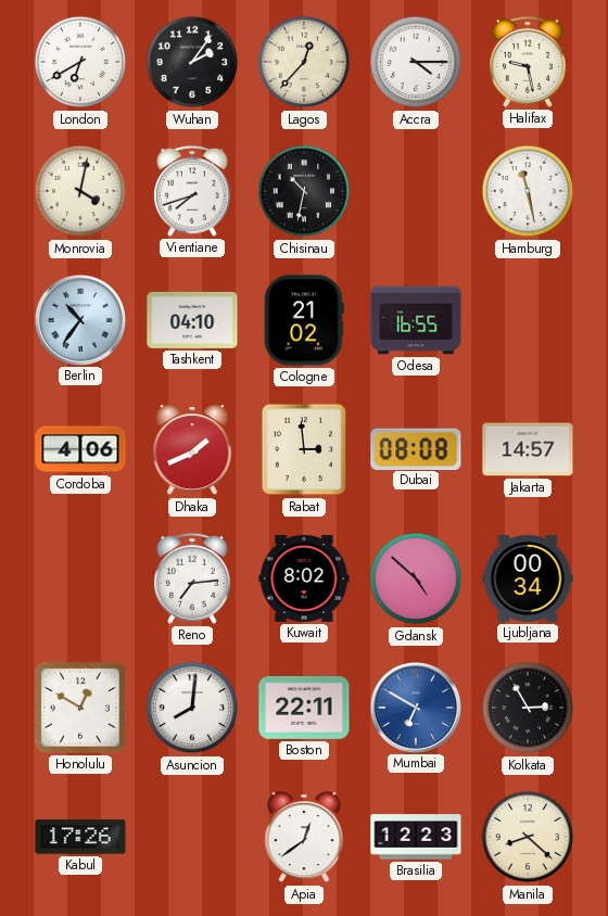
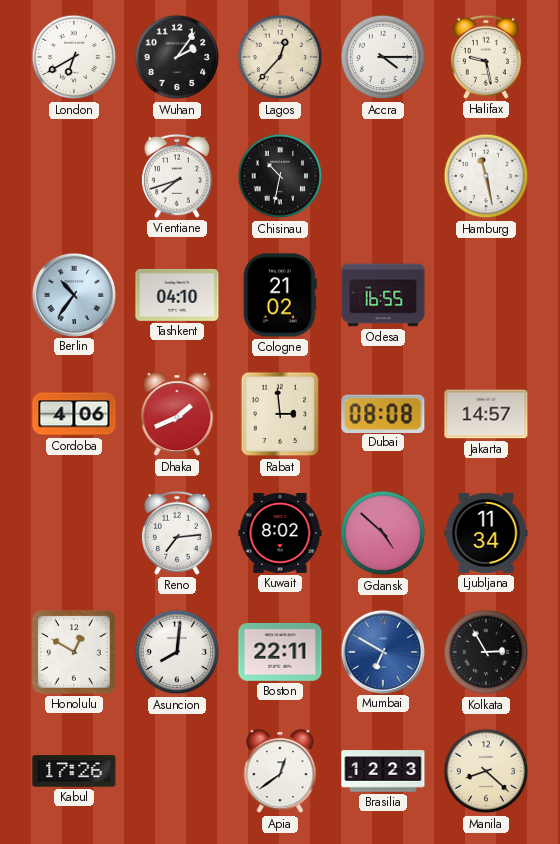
Monrovia: 4:02 -> none (80, 191)
Ljubljana: 00:34 -> 11:34 (486, 533)
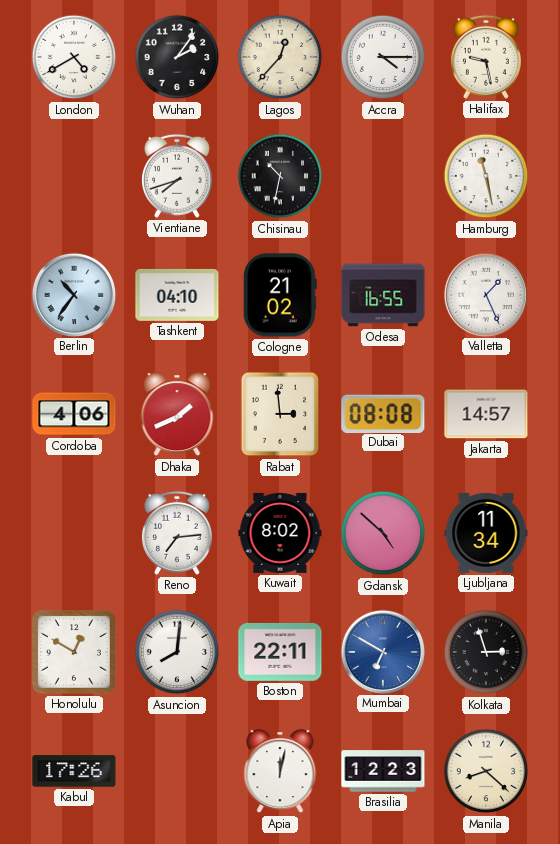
London: 6:40 -> 4:40 (74, 57)
Valletta: none -> 1:26 (485, 294)
Kolkata: 2:55 -> 2:57 (486, 652)
Apia: 12:39 -> 12:02 (280, 772)
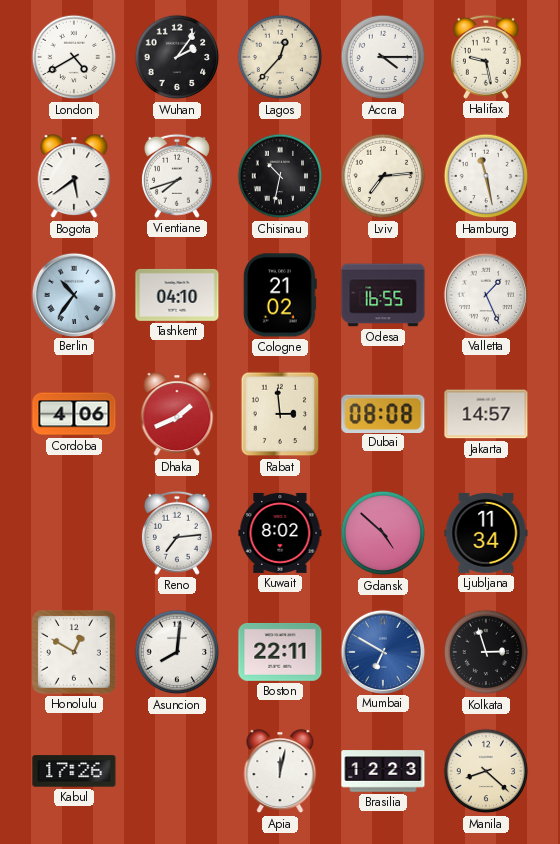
Bogota: none -> 5:39 (74, 177)
Lviv: none -> 7:14 (383, 176)
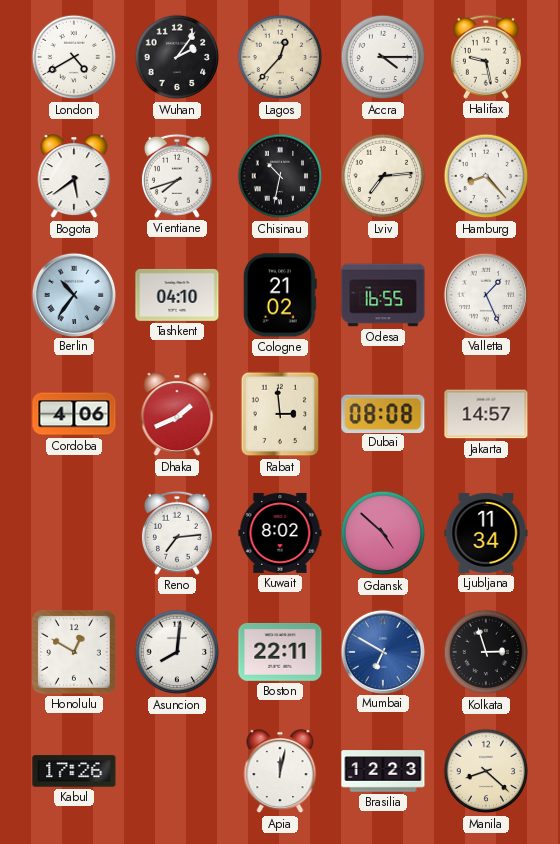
Hamburg: 11:28 -> 8:23 (486, 176)
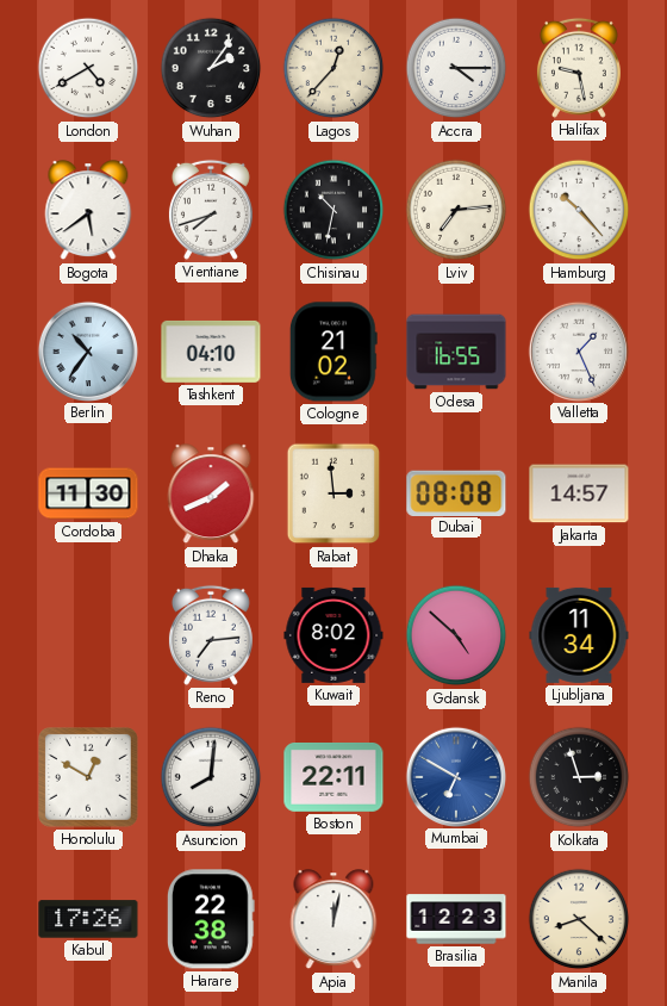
Hamburg: 8:23 -> 10:23 (579, 210)
Cordoba: 4:06 -> 11:30 (88, 493)
Harare: none -> 22:38 (211, 919)
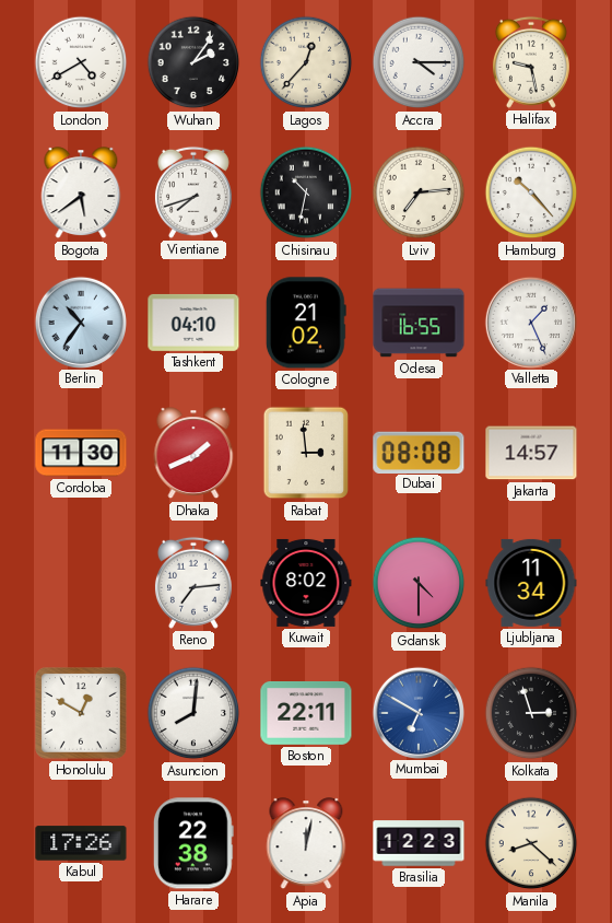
Gdansk: 4:52 -> 4:30 (419, 583)
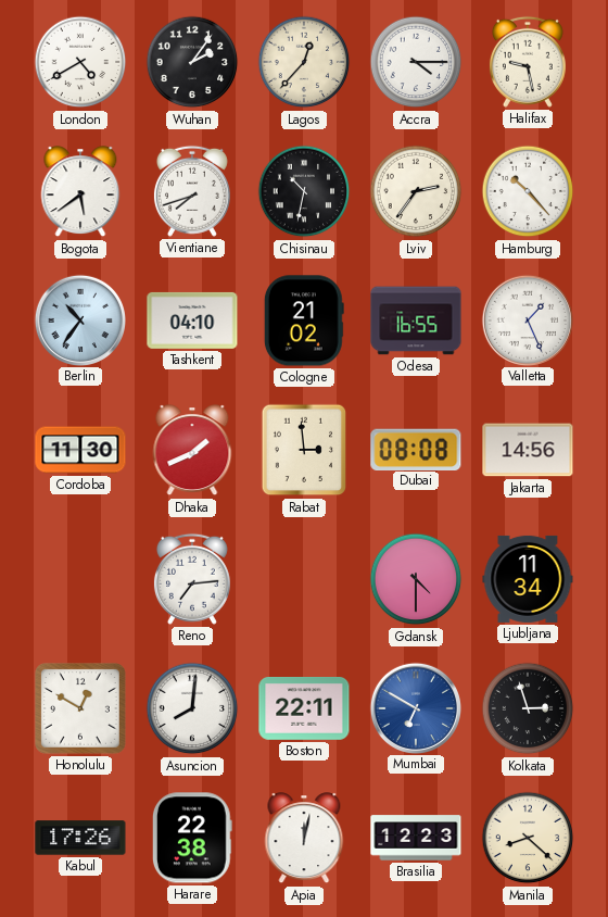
Lviv: 7:14 -> 2:36 (416, 191)
Jakarta: 14:57 -> 14:56 (528, 450)
Kuwait: 8:02 -> none (306, 583)
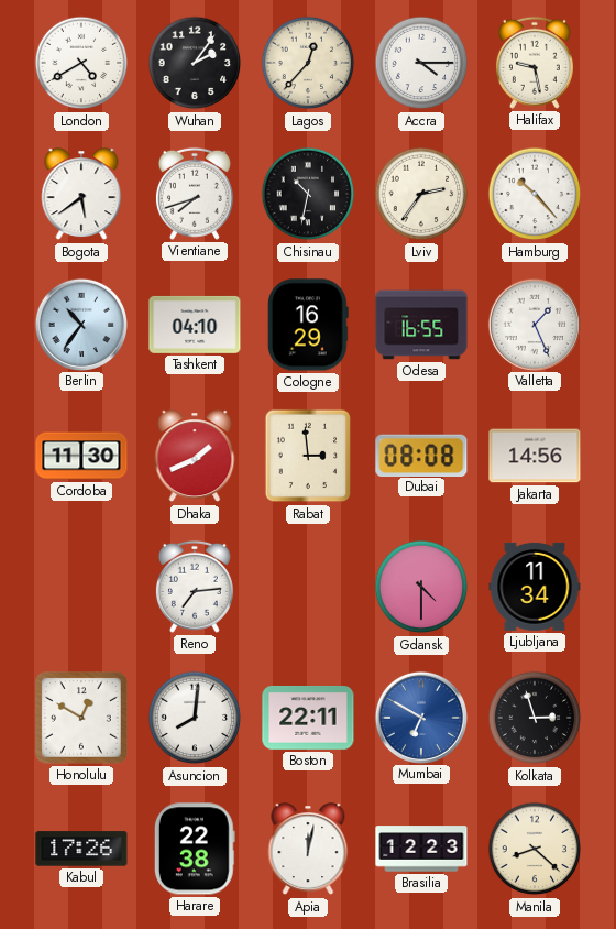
Cologne: 21:02 -> 16:29 (308, 325)
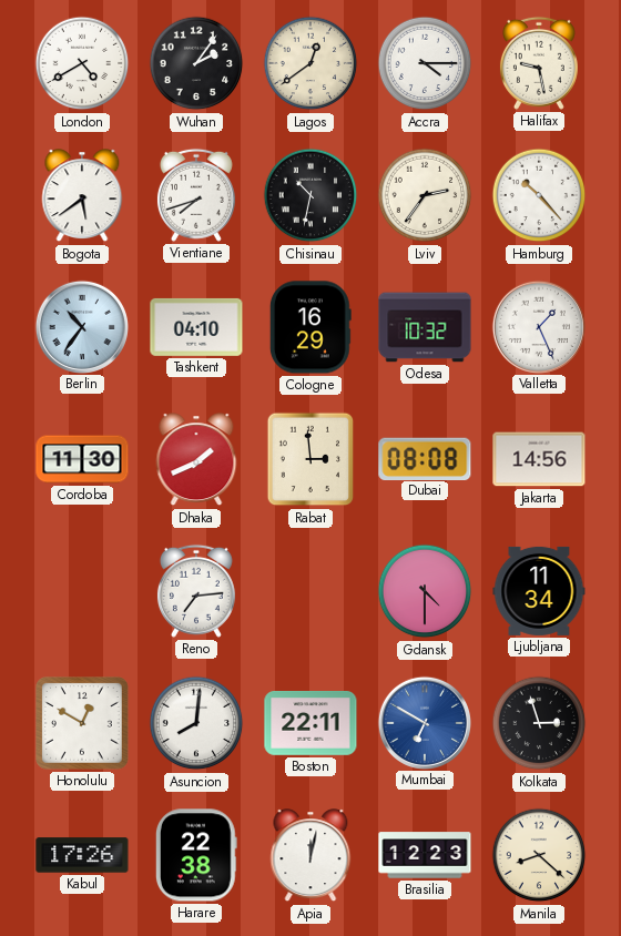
Lagos: 12:37 -> 12:39 (310, 63)
Odesa: 16:55 -> 10:32 (425, 327)
